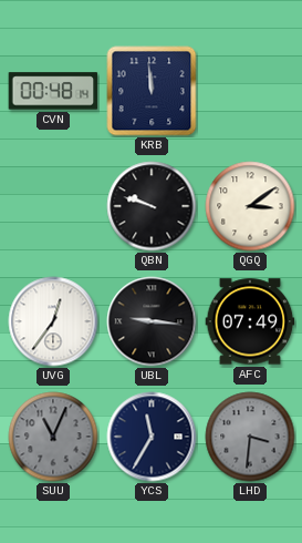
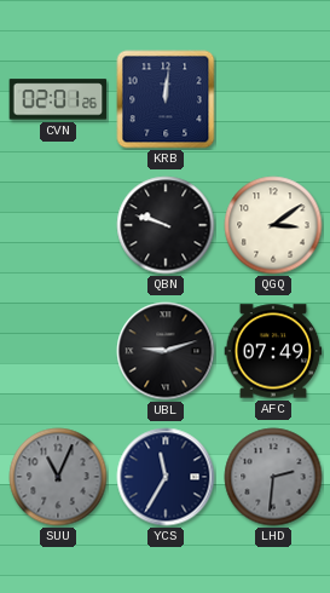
CVN: 00:48 -> 02:01 (58, 99)
KRB: 11:59 -> 12:01 (166, 99)
UVG: 12:36 -> none (53, 321)
UBL: 9:16 -> 9:12 (166, 351)
LHD: 3:31 -> 2:31 (273, 477)
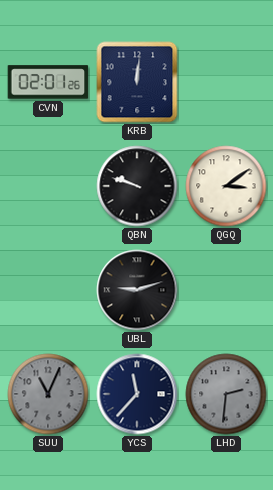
AFC: 07:49 -> none (273, 351)
YCS: 11:35 -> 11:37 (137, 394)
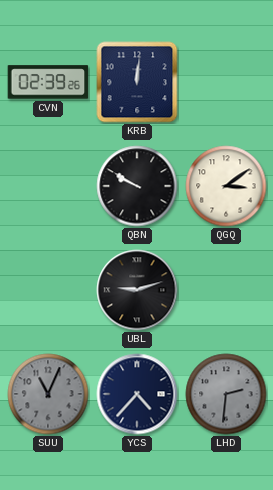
CVN: 02:01 -> 02:39 (48, 82)
QBN: 9:48 -> 9:50 (137, 186)
YCS: 11:37 -> 4:37 (137, 394)
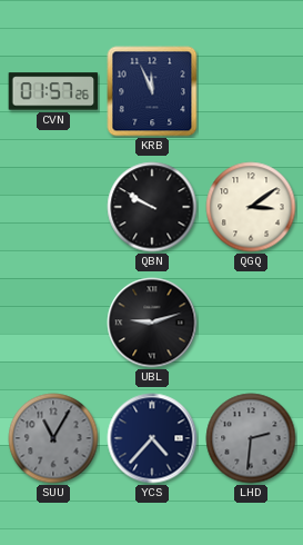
CVN: 02:39 -> 01:57 (53, 91)
KRB: 12:01 -> 11:56 (152, 91)
SUU: 11:04 -> 11:05 (53, 438)
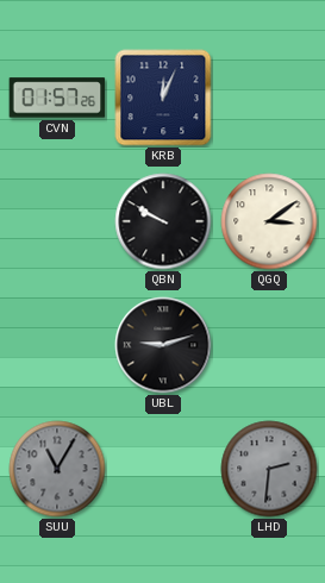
KRB: 11:56 -> 12:04 (163, 98)
YCS: 4:37 -> none (152, 438)
